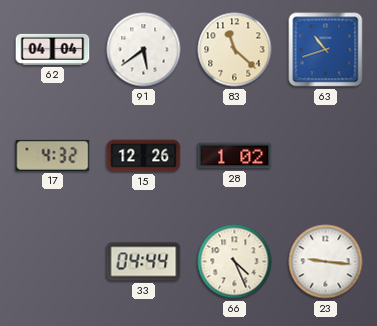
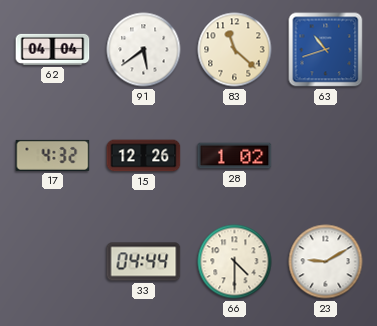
66: 4:26 -> 4:30 (235, 262)
23: 9:16 -> 9:10 (326, 262)
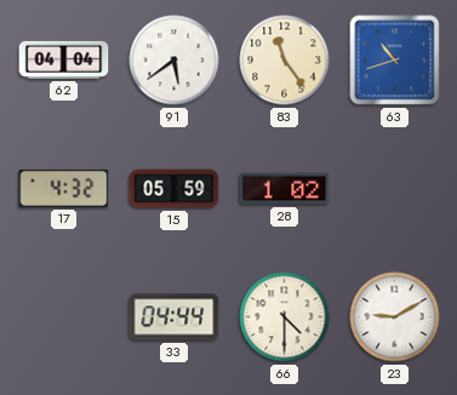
83: 11:22 -> 11:24 (285, 61)
15: 12:26 -> 05:59 (175, 189)
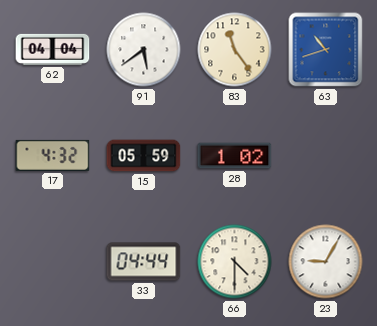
23: 9:10 -> 9:05 (326, 262)
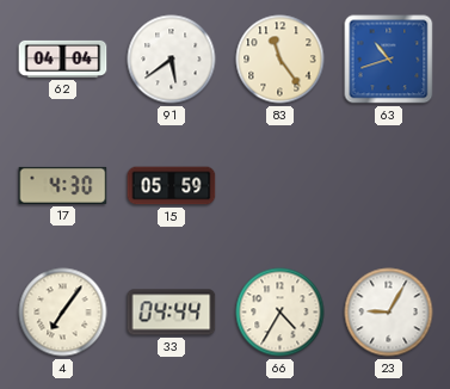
17: 4:32 -> 4:30 (63, 185)
28: 1:02 -> none (235, 156)
4: none -> 7:06 (63, 313)
66: 4:30 -> 4:35 (281, 313)
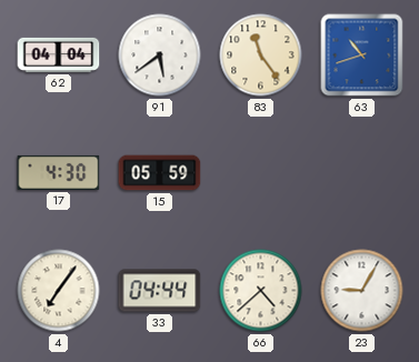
66: 4:35 -> 4:38 (261, 291)
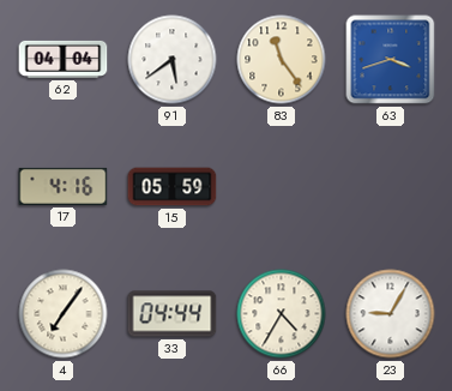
63: 10:42 -> 3:42 (391, 60)
17: 4:30 -> 4:16 (64, 186)
66: 4:38 -> 4:35 (282, 314)
